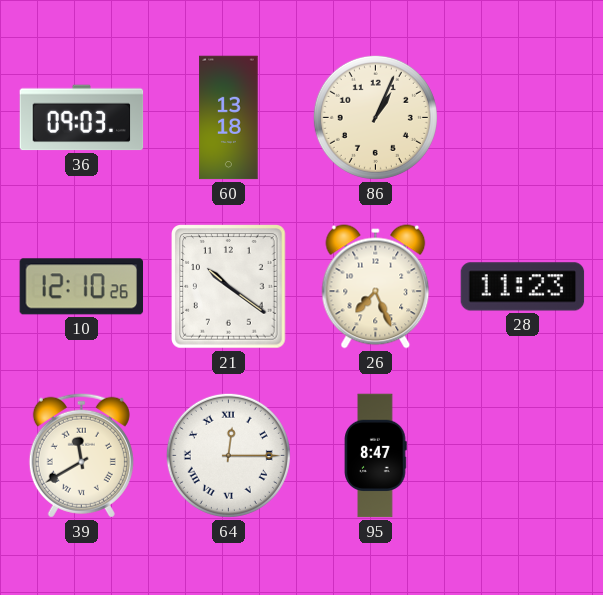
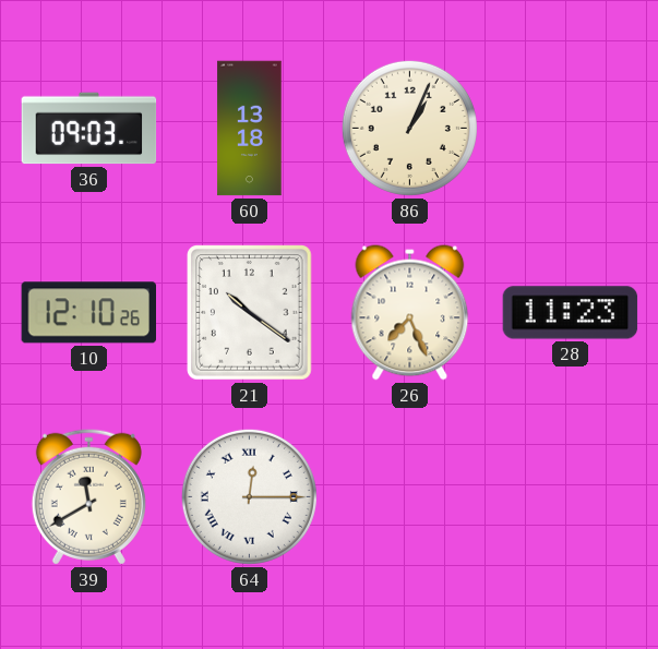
95: 8:47 -> none (375, 456)
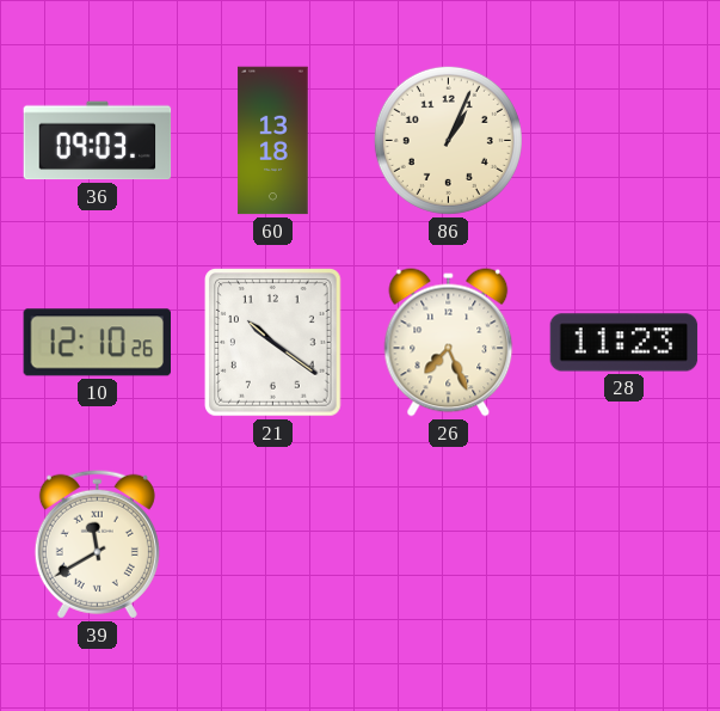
64: 12:15 -> none (249, 496)
